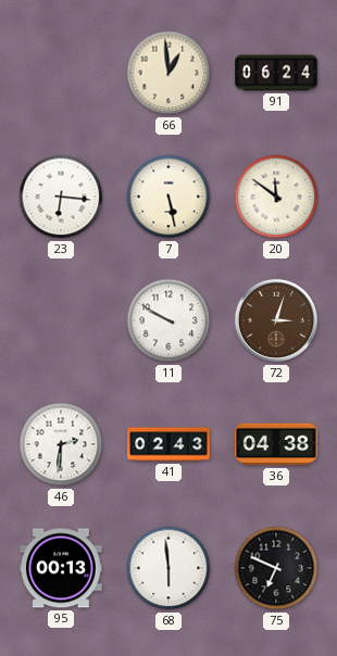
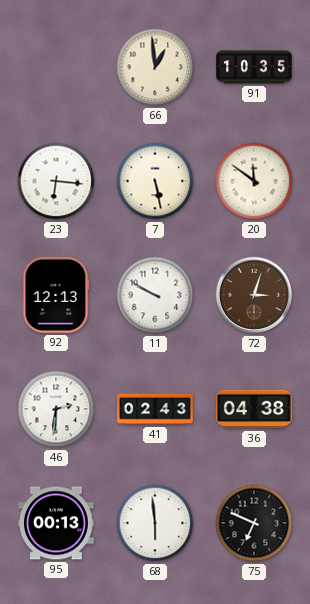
91: 06:24 -> 10:35 (254, 67)
92: none -> 12:13 (56, 296)
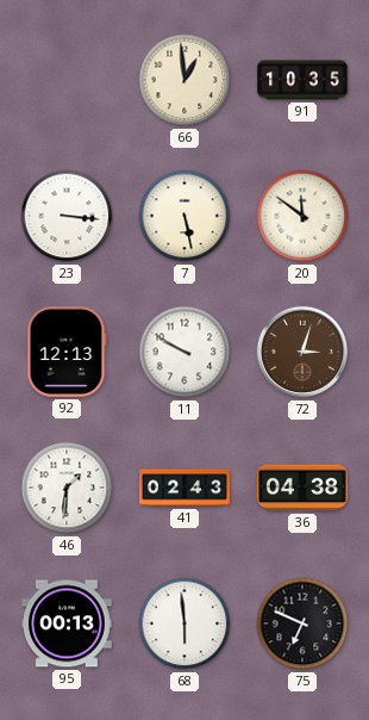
23: 6:16 -> 3:16 (67, 216)
46: 2:31 -> 1:31 (67, 488)
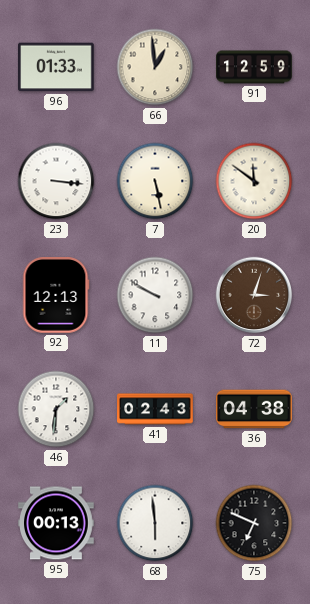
96: none -> 01:33 (57, 67)
91: 10:35 -> 12:59 (254, 67)
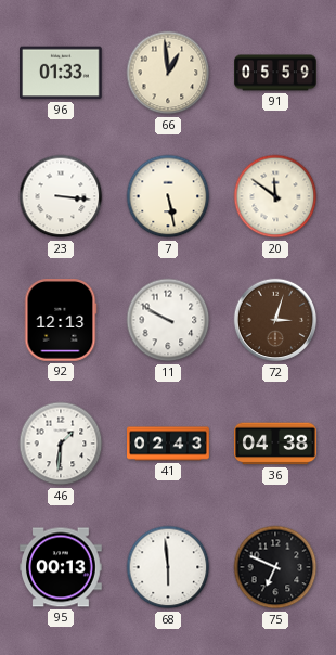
91: 12:59 -> 05:59 (275, 73)
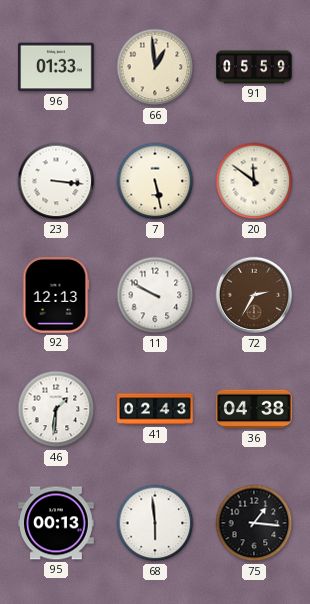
72: 3:03 -> 2:35 (254, 295)
75: 6:49 -> 1:16 (254, 523)
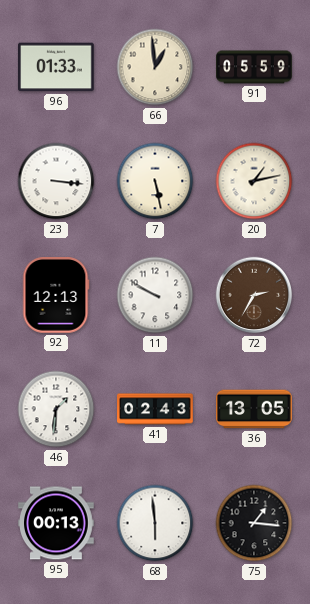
20: 11:51 -> 1:13 (254, 181)
36: 04:38 -> 13:05 (255, 409)
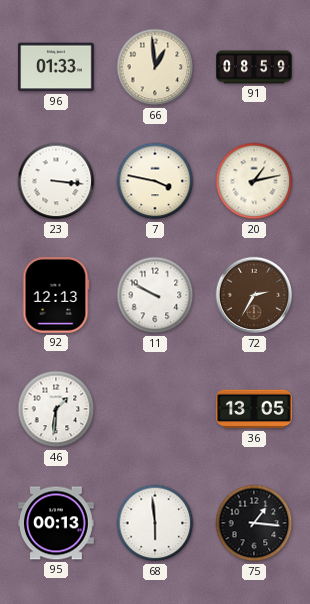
91: 05:59 -> 08:59 (254, 67)
7: 5:28 -> 3:47 (155, 181)
41: 02:43 -> none (155, 409)
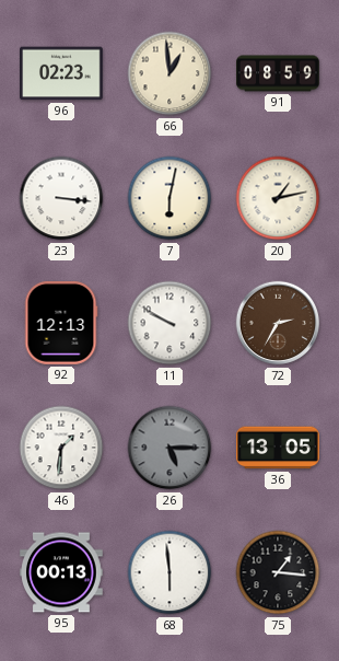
96: 01:33 -> 02:23 (62, 73)
7: 3:47 -> 6:02 (169, 198)
26: none -> 5:15 (169, 448)
